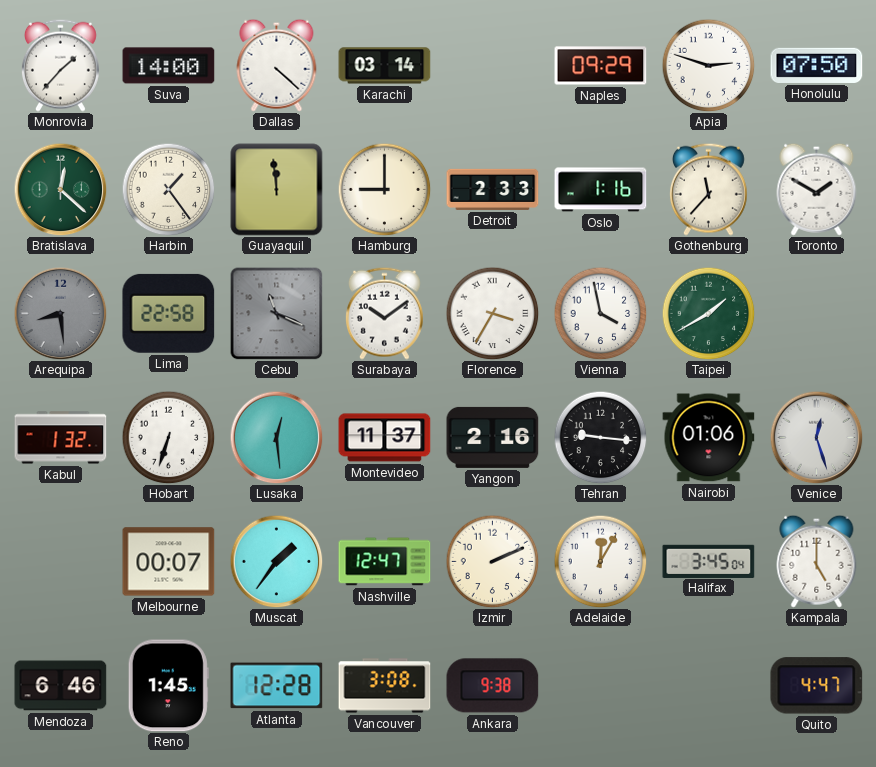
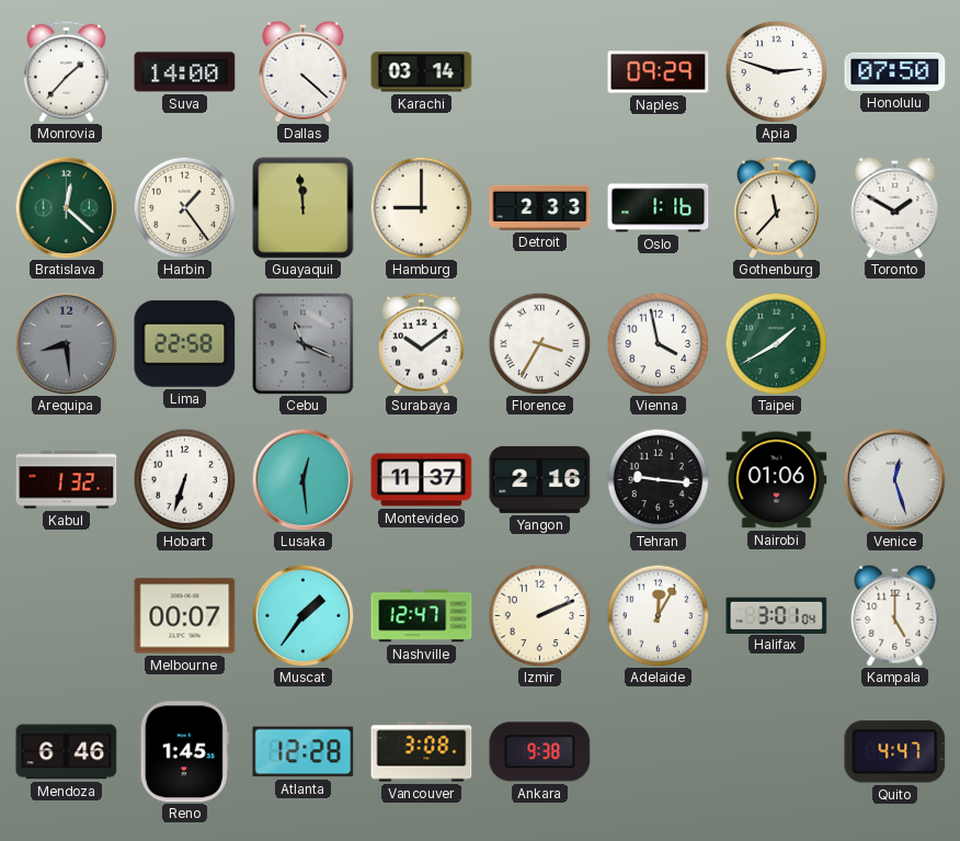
Halifax: 3:45 -> 3:01 (777, 615)
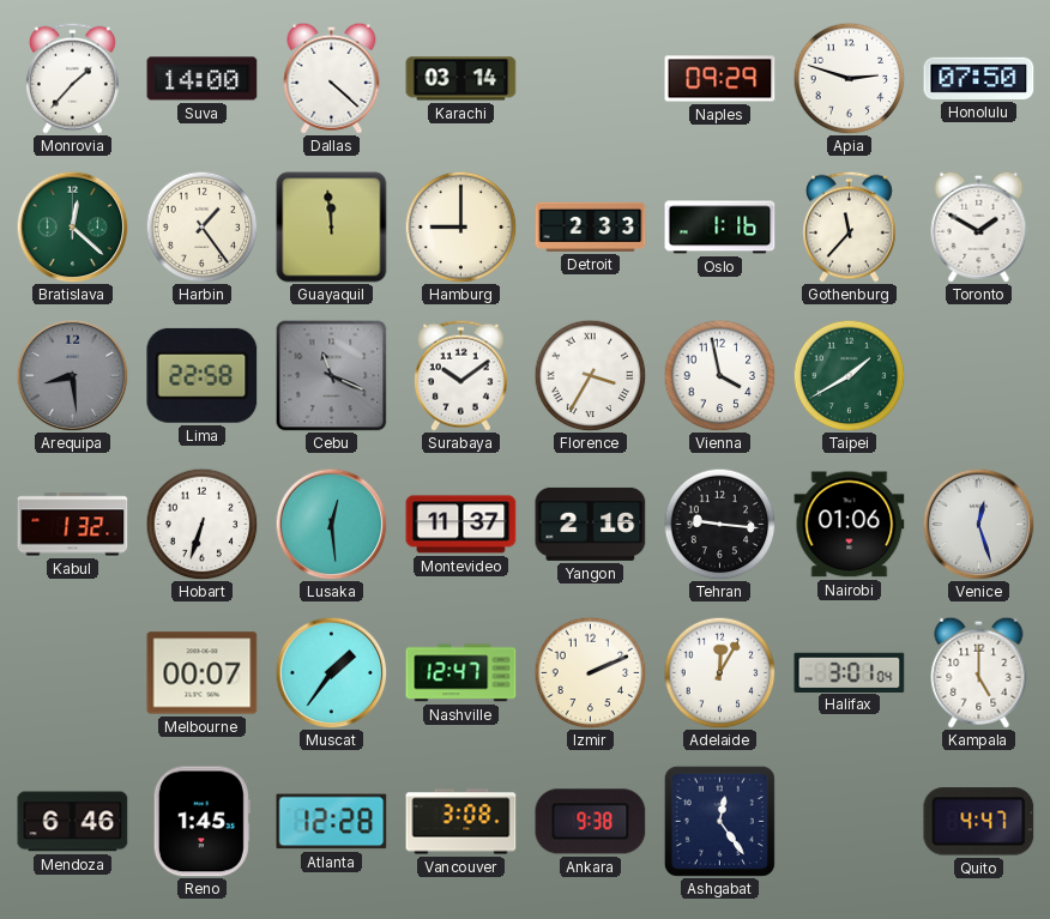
Ashgabat: none -> 12:24 (719, 821)
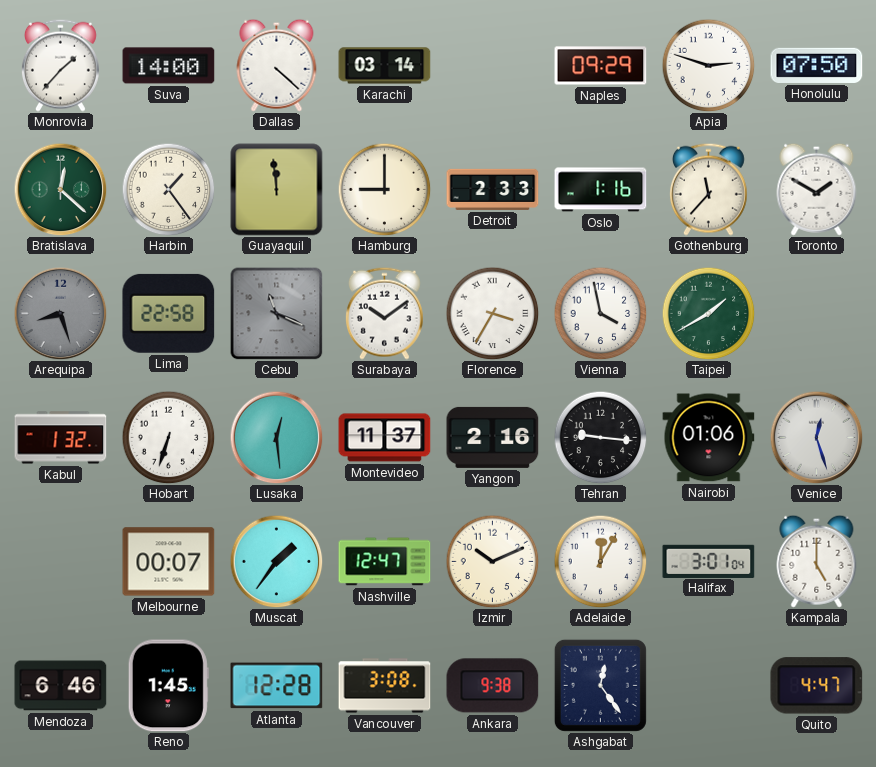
Arequipa: 8:29 -> 8:27 (60, 313)
Izmir: 2:11 -> 10:11 (492, 561)
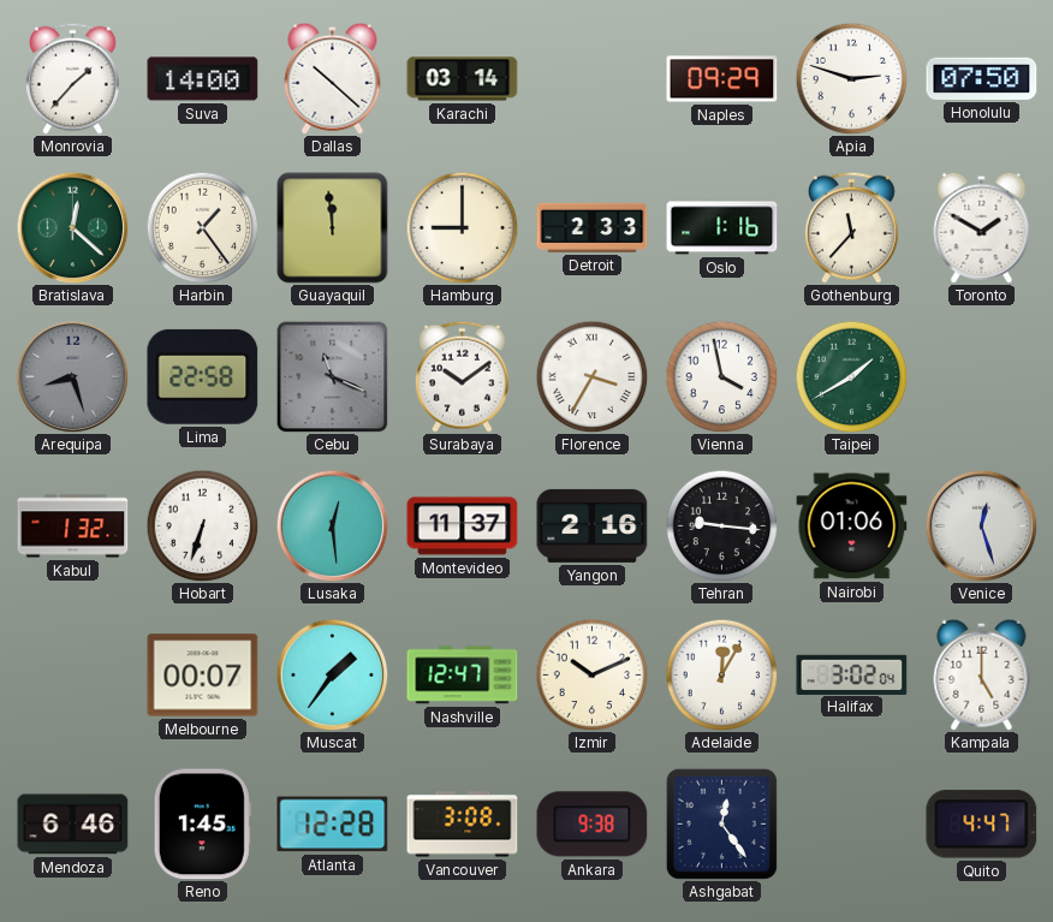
Dallas: 4:22 -> 10:22 (333, 78)
Halifax: 3:01 -> 3:02 (852, 674)
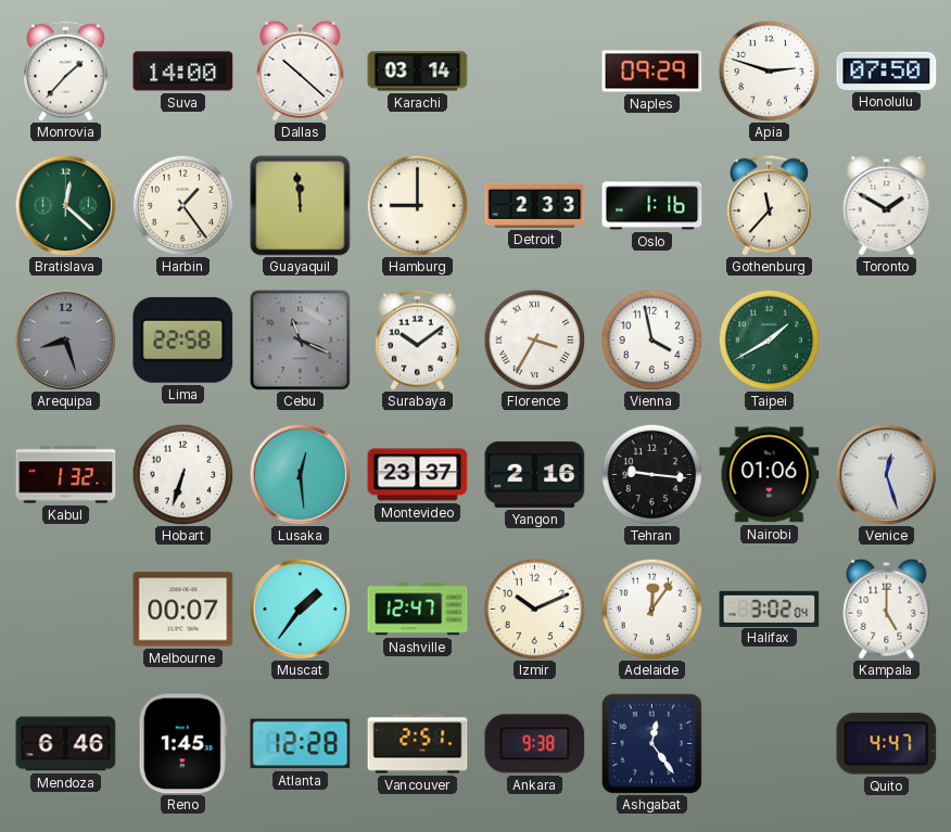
Montevideo: 11:37 -> 23:37 (418, 475)
Adelaide: 12:05 -> 12:06 (651, 609)
Vancouver: 3:08 -> 2:51 (418, 744)
